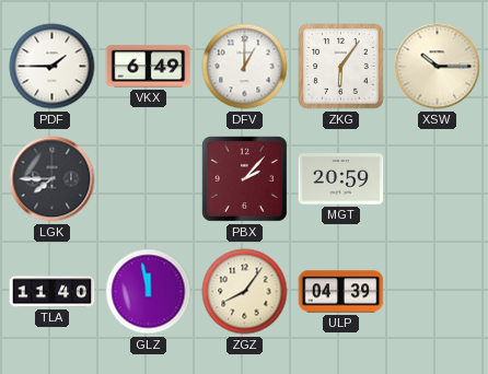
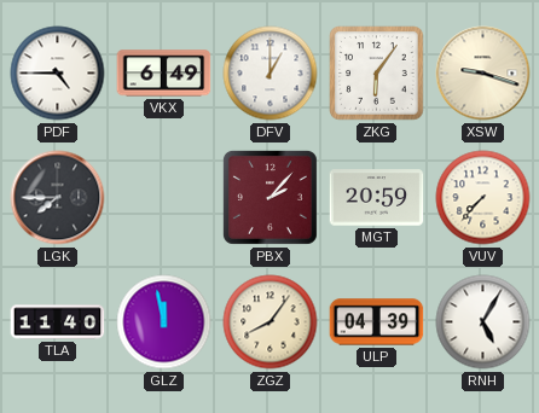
PDF: 1:45 -> 4:45 (58, 74)
XSW: 10:15 -> 9:18 (483, 74)
VUV: none -> 7:37 (483, 198)
RNH: none -> 5:05 (483, 322)
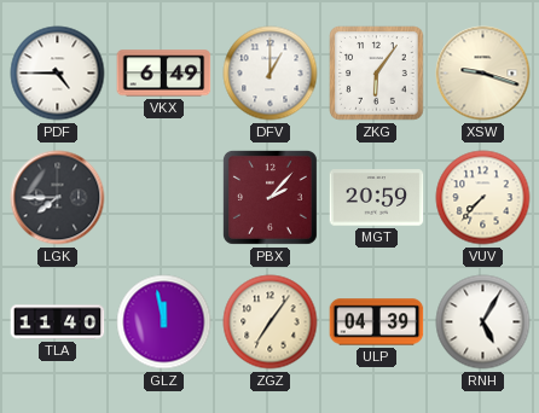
ZGZ: 8:06 -> 7:06 (271, 322)
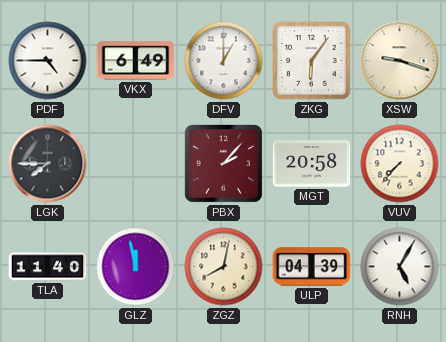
MGT: 20:59 -> 20:58 (312, 164)
ZGZ: 7:06 -> 8:02 (224, 267)
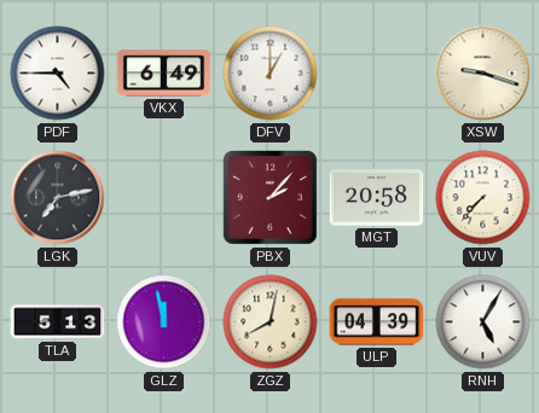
ZKG: 6:06 -> none (312, 61)
LGK: 7:45 -> 7:13 (58, 198)
TLA: 11:40 -> 5:13 (58, 322)
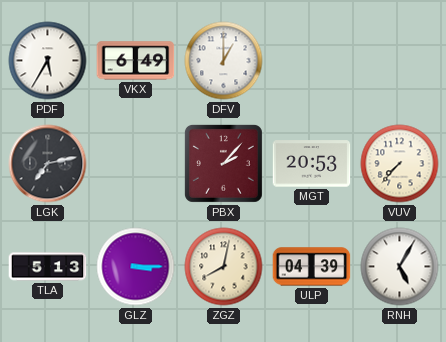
PDF: 4:45 -> 5:35 (48, 61)
XSW: 9:18 -> none (483, 74)
MGT: 20:58 -> 20:53 (312, 164)
GLZ: 11:58 -> 3:15 (136, 267)
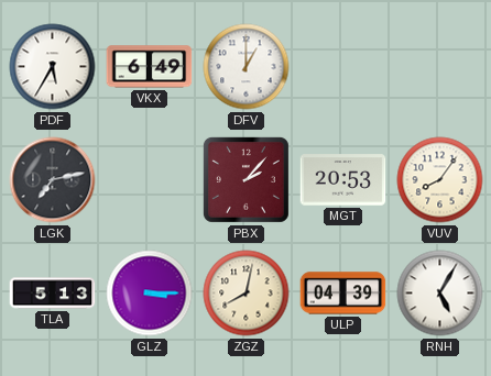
VUV: 7:37 -> 8:06 (440, 180)
